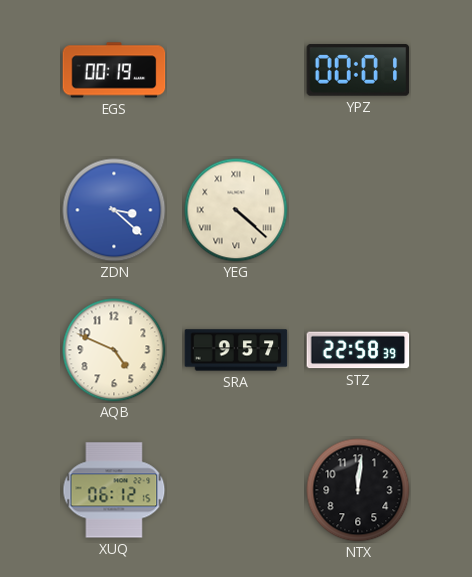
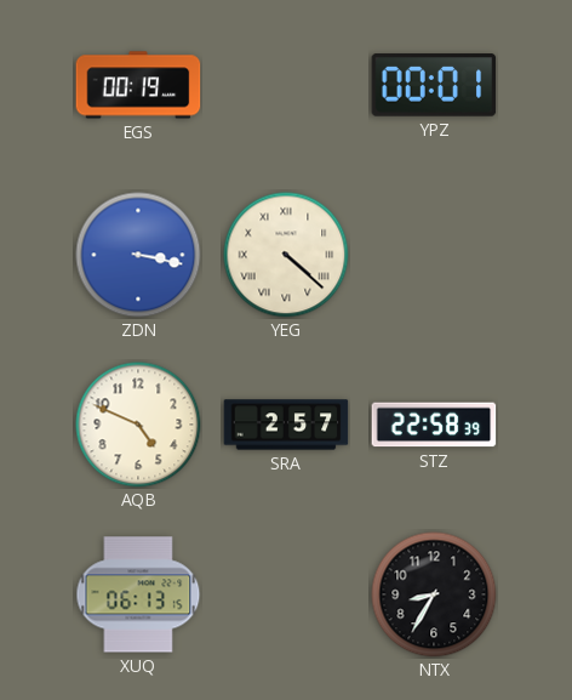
ZDN: 3:22 -> 3:17 (138, 255)
SRA: 9:57 -> 2:57 (286, 425)
XUQ: 06:12 -> 06:13 (138, 594)
NTX: 12:01 -> 8:35 (434, 594)
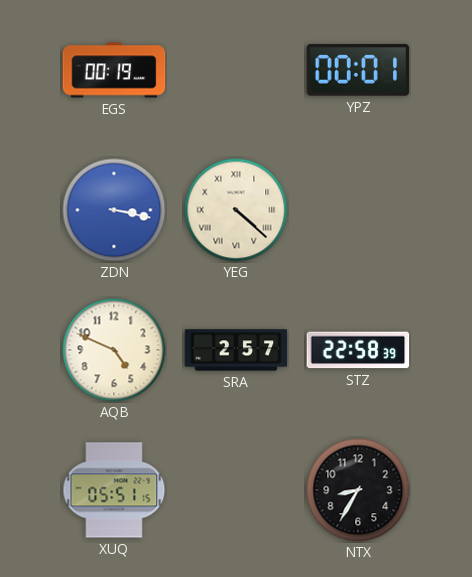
XUQ: 06:13 -> 05:51 (114, 490)
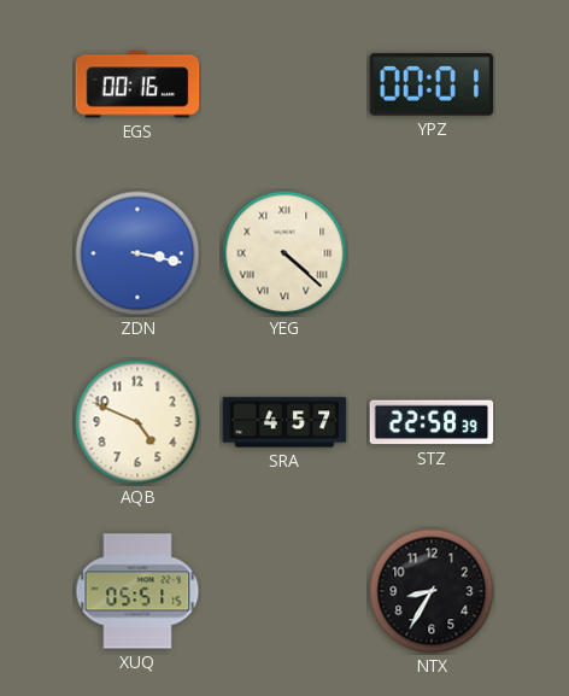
EGS: 00:19 -> 00:16 (137, 84)
SRA: 2:57 -> 4:57 (284, 422)
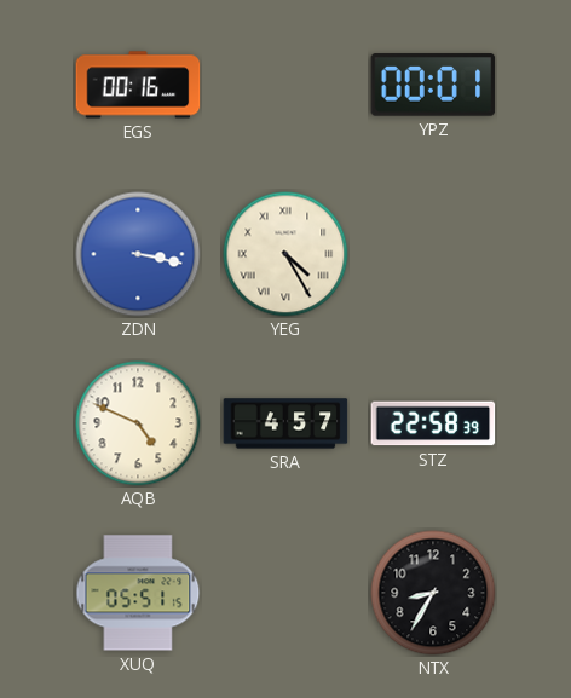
YEG: 4:22 -> 4:25 (285, 254)
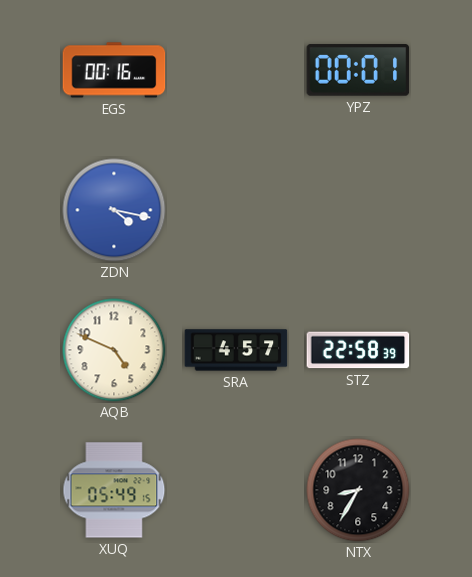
ZDN: 3:17 -> 4:17 (114, 210)
YEG: 4:25 -> none (285, 254)
XUQ: 05:51 -> 05:49 (114, 490)
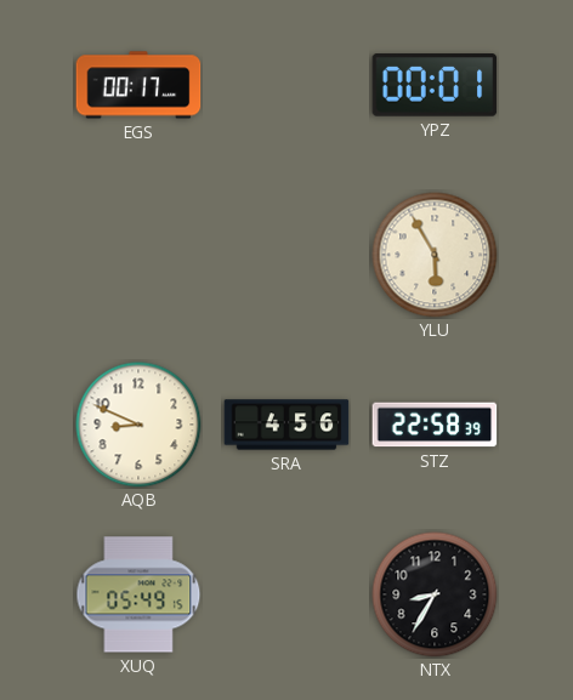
EGS: 00:16 -> 00:17 (138, 85)
ZDN: 4:17 -> none (114, 210)
YLU: none -> 5:55 (435, 255)
AQB: 4:49 -> 8:49 (138, 425)
SRA: 4:57 -> 4:56 (286, 425)
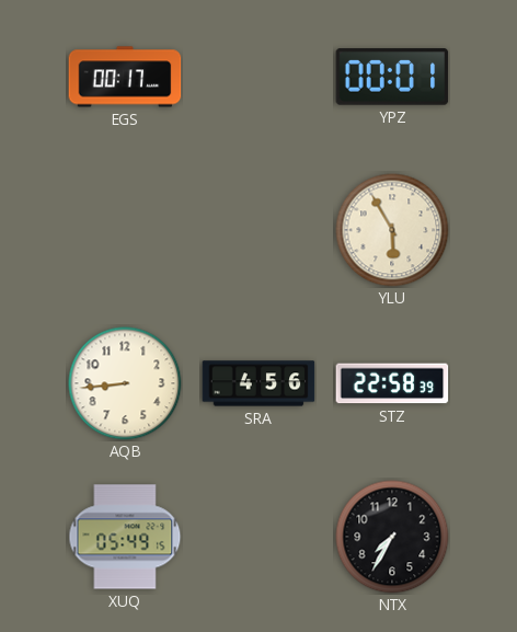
AQB: 8:49 -> 8:44 (125, 383)
NTX: 8:35 -> 7:35 (392, 537)
